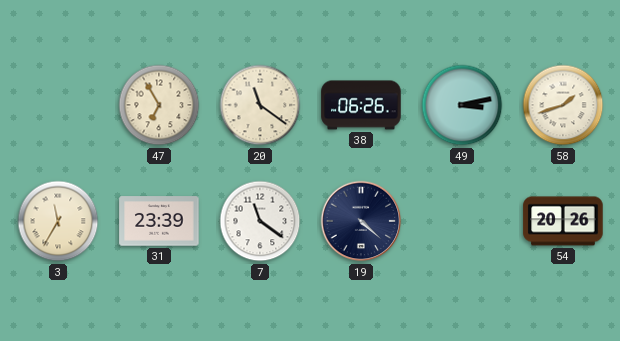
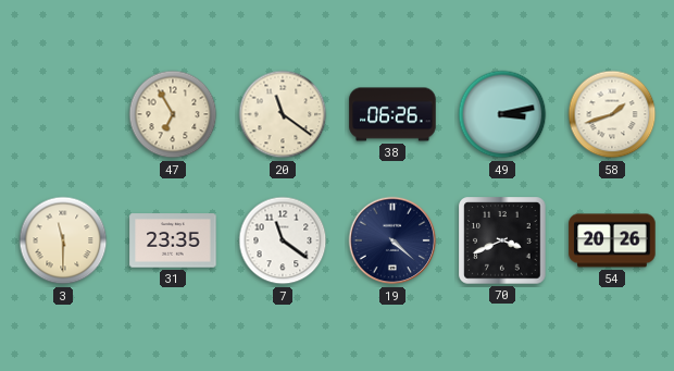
3: 11:35 -> 11:30 (63, 240)
31: 23:39 -> 23:35 (173, 240)
70: none -> 3:41 (502, 240)
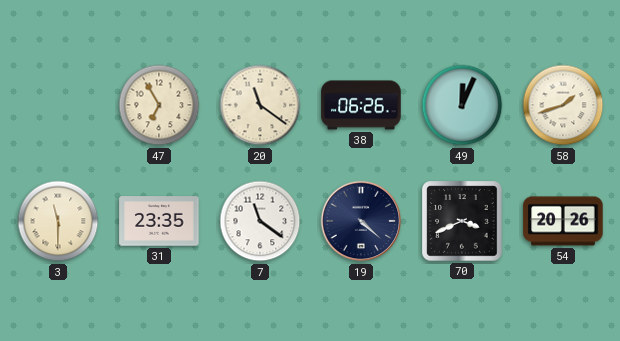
49: 3:13 -> 12:04 (462, 105)
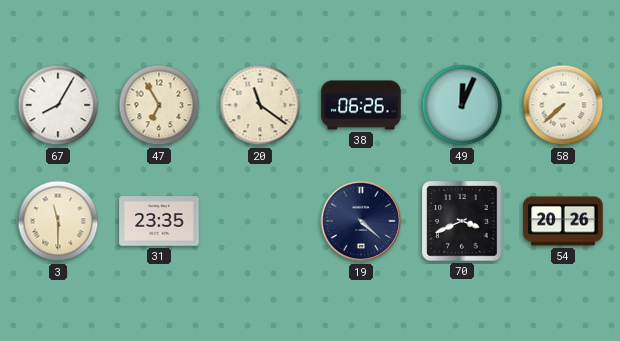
67: none -> 8:05 (58, 105)
58: 1:42 -> 7:38 (563, 105)
7: 11:21 -> none (260, 221)
